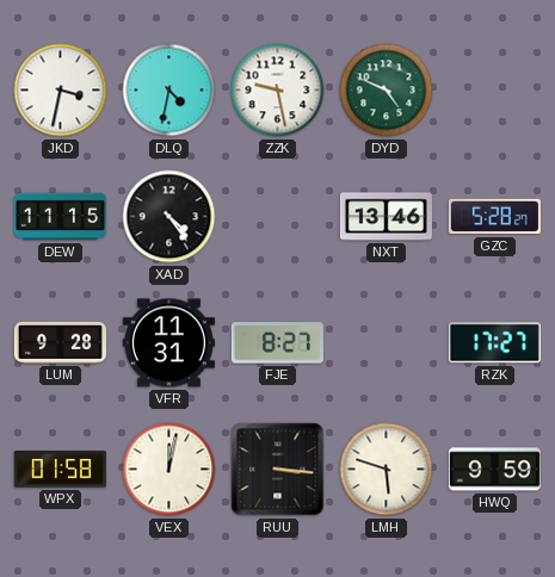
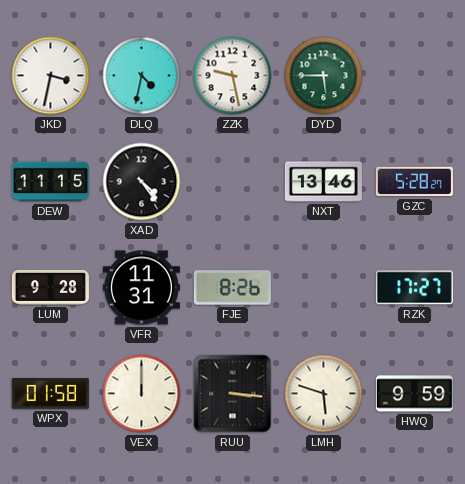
DYD: 4:49 -> 5:45 (324, 76)
FJE: 8:27 -> 8:26 (232, 288)
VEX: 12:02 -> 12:00 (142, 394)
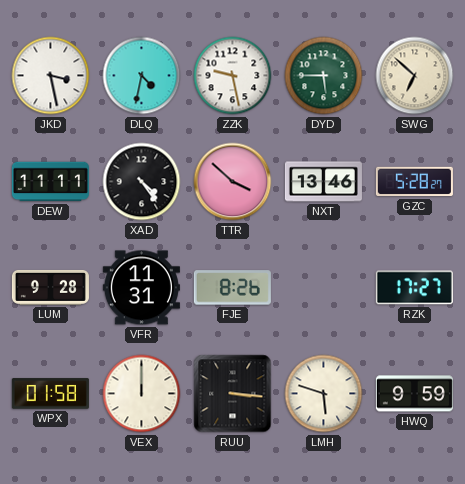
JKD: 3:32 -> 3:28 (51, 76)
SWG: none -> 6:52 (415, 76)
DEW: 11:15 -> 11:11 (50, 182)
TTR: none -> 3:52 (233, 182)
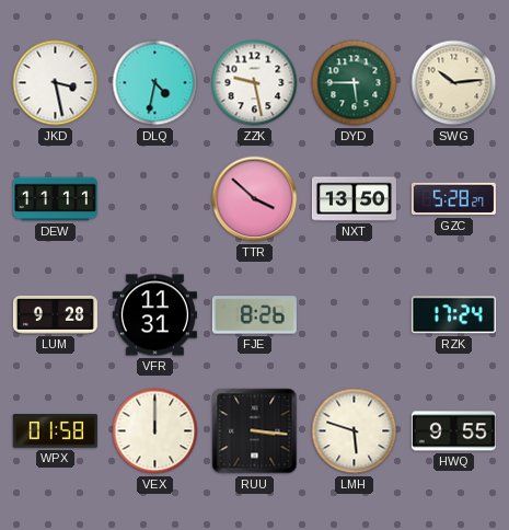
SWG: 6:52 -> 10:14 (454, 83)
XAD: 4:24 -> none (142, 182)
NXT: 13:46 -> 13:50 (354, 199)
RZK: 17:27 -> 17:24 (453, 315)
HWQ: 9:59 -> 9:55 (453, 431)
